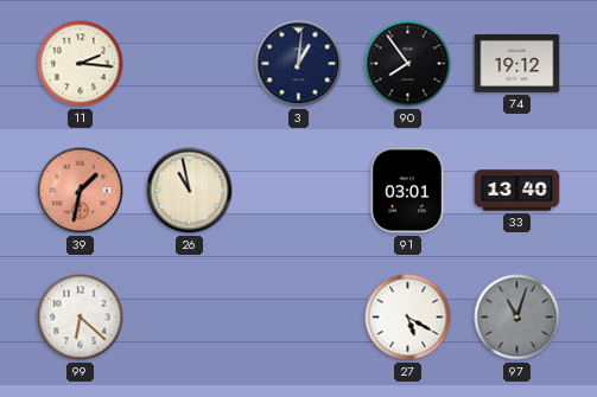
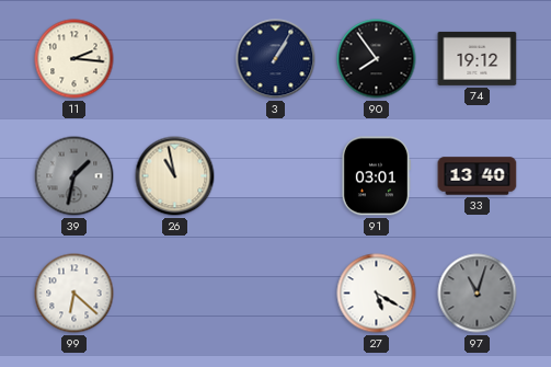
3: 1:01 -> 1:05 (276, 59)
39 dial: salmon -> grey (74, 176)
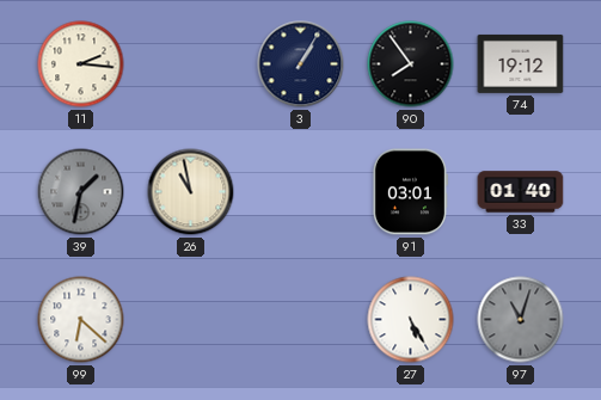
33: 13:40 -> 01:40 (521, 192)
27: 5:20 -> 5:25 (411, 320)
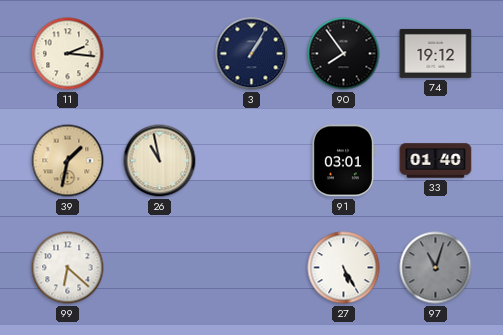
39 dial: grey -> champagne (68, 161)
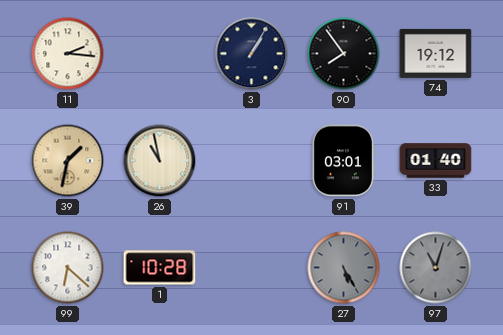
1: none -> 10:28 (160, 268)
27 dial: white -> grey (344, 268)
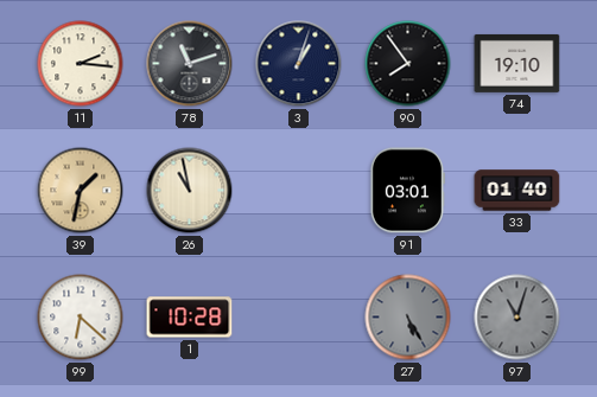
78: none -> 11:12 (190, 64)
3: 1:05 -> 1:03 (299, 64)
74: 19:12 -> 19:10 (517, 63)
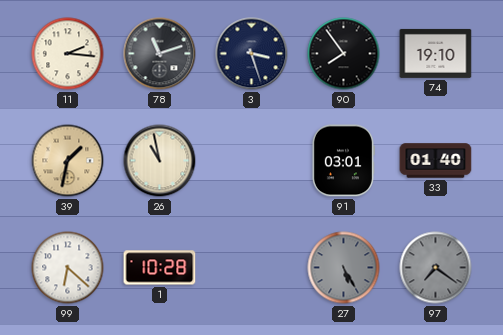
3: 1:03 -> 3:27 (252, 54)
97: 11:03 -> 7:21 (436, 268)
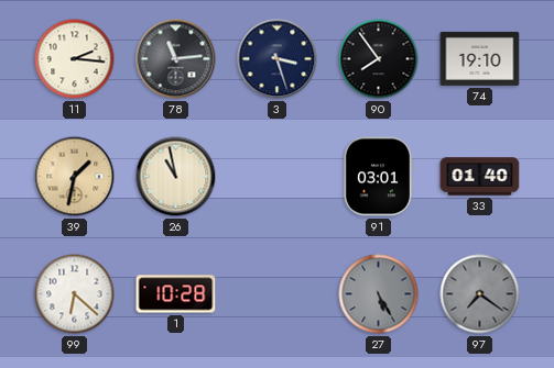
78: 11:12 -> 11:14 (176, 59)
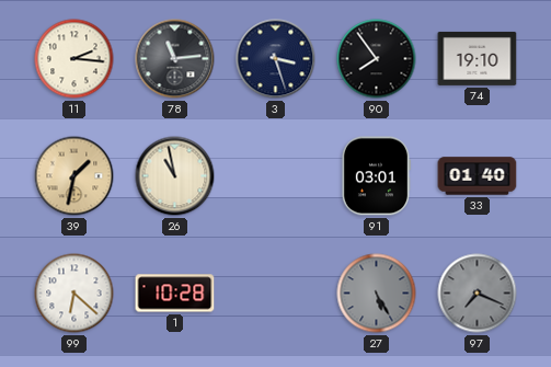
97: 7:21 -> 7:19 (478, 294)
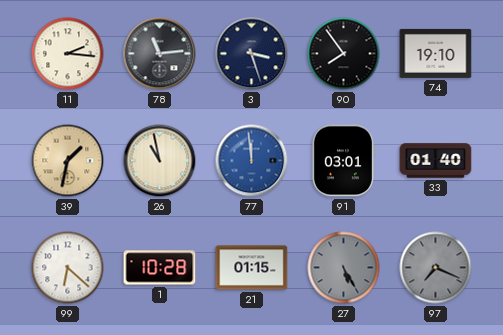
77: none -> 11:59 (252, 161)
21: none -> 01:15 (252, 268)
